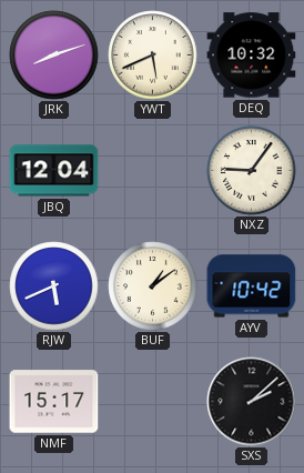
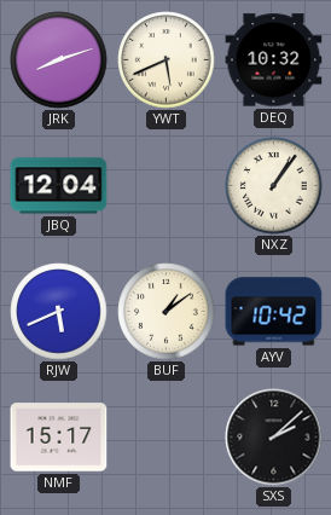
NXZ: 9:06 -> 1:06 (274, 186)
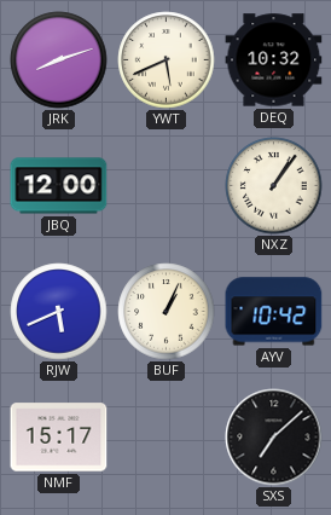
JBQ: 12:04 -> 12:00 (59, 186)
BUF: 1:09 -> 1:04 (167, 312)
SXS: 2:08 -> 7:08 (274, 438)
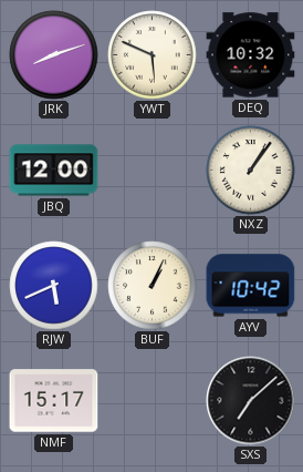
YWT: 5:41 -> 5:49 (153, 55)
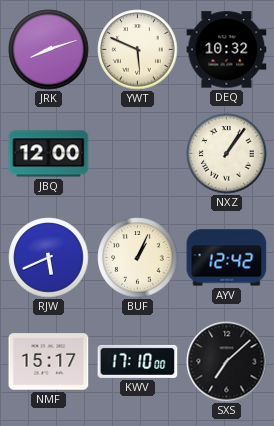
AYV: 10:42 -> 12:42 (227, 258)
KWV: none -> 17:10 (138, 361)
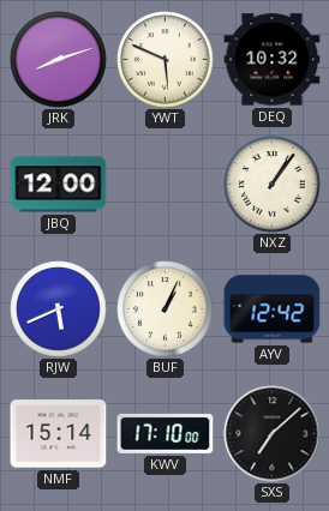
NMF: 15:17 -> 15:14 (59, 434)
